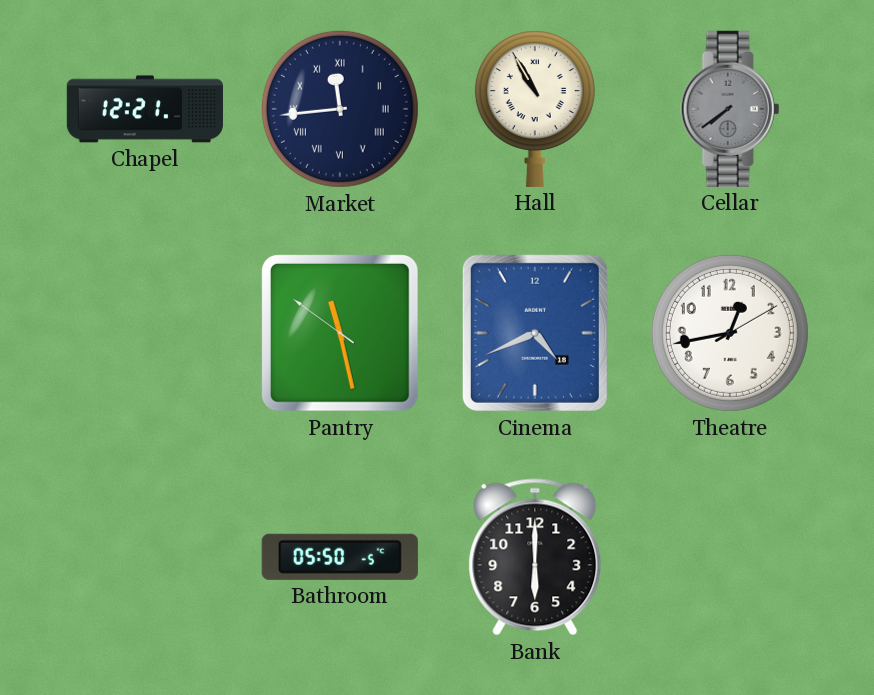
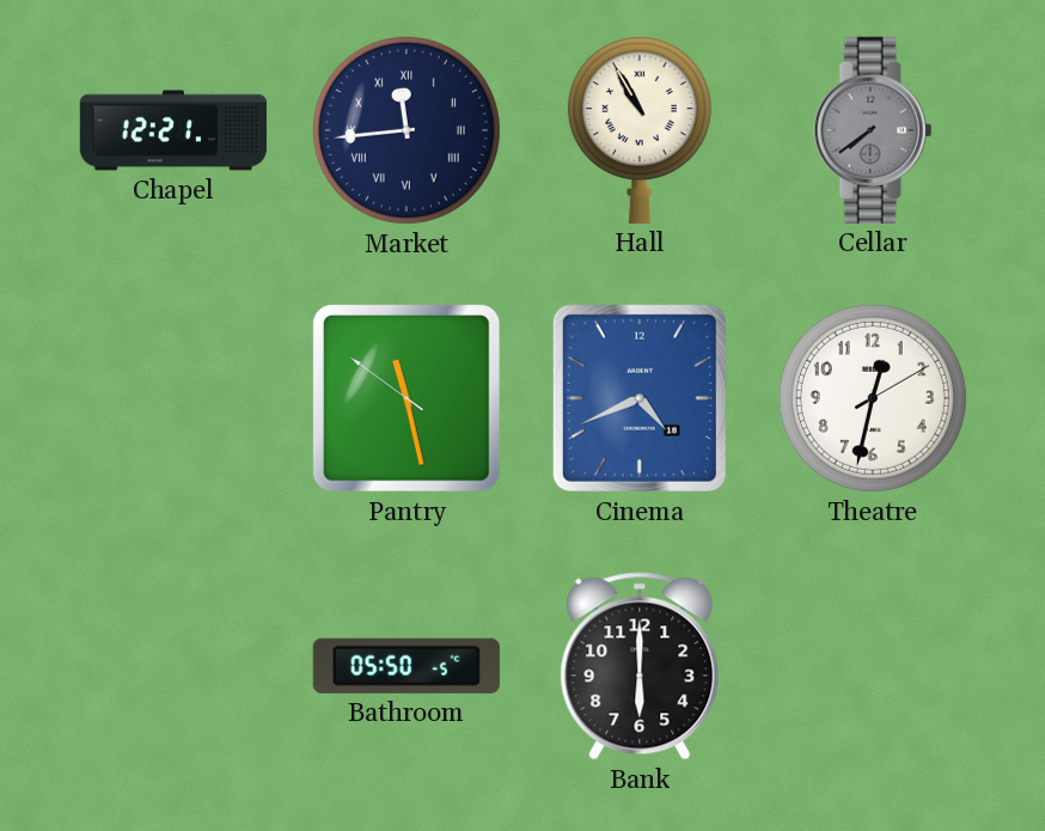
Theatre: 12:43 -> 12:32 (873, 398)
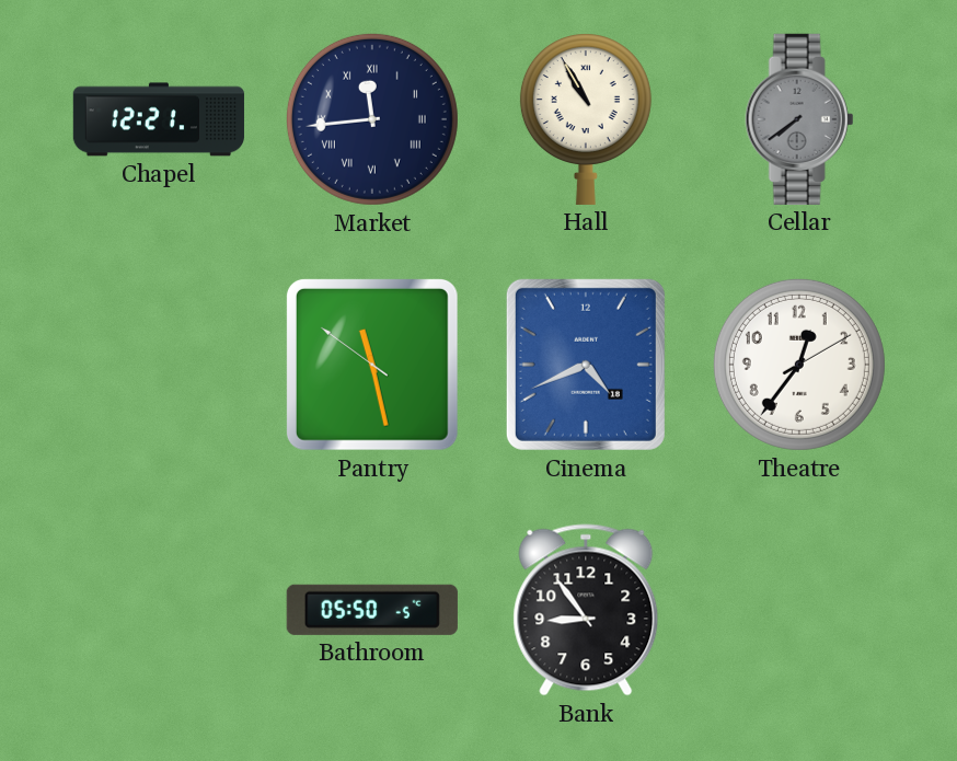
Theatre: 12:32 -> 12:36 (799, 365)
Bank: 6:00 -> 8:54 (586, 610)
